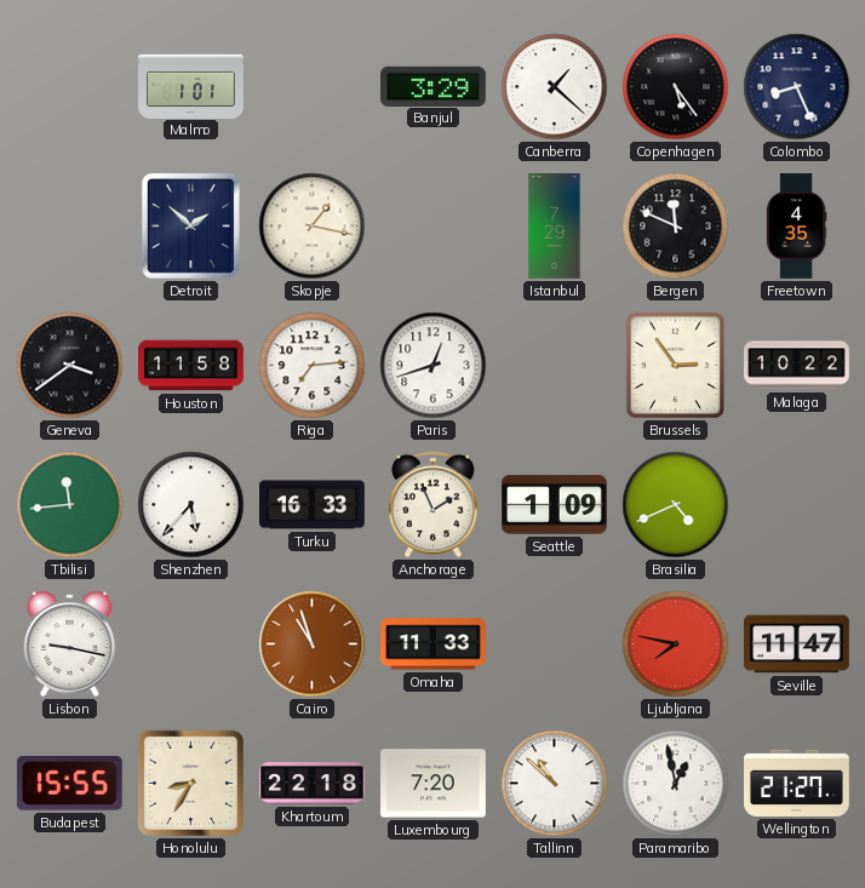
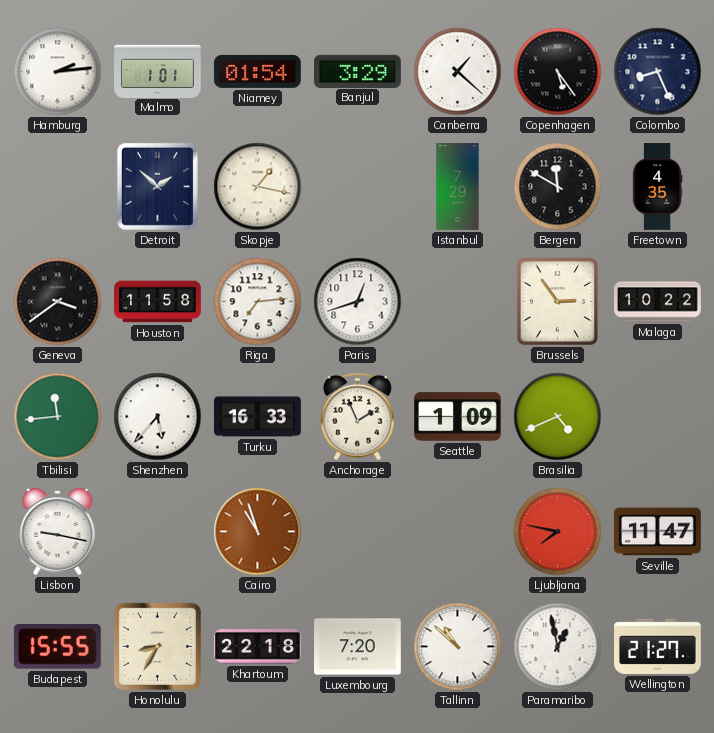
Hamburg: none -> 2:14 (58, 72)
Niamey: none -> 01:54 (257, 71)
Bergen: 11:49 -> 11:50 (558, 187)
Omaha: 11:33 -> none (434, 644)
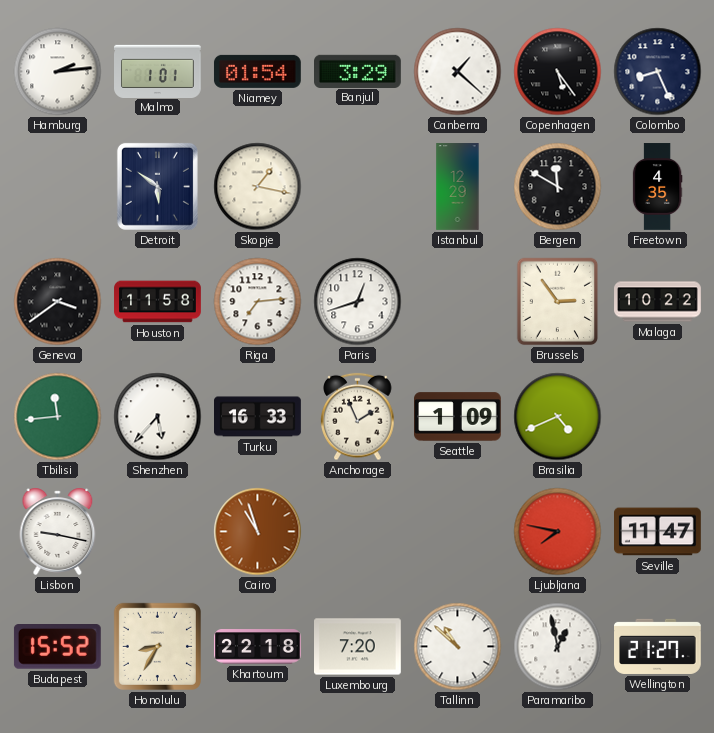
Detroit: 1:52 -> 5:51 (157, 186)
Istanbul: 7:29 -> 12:29 (458, 187)
Budapest: 15:55 -> 15:52 (57, 647)
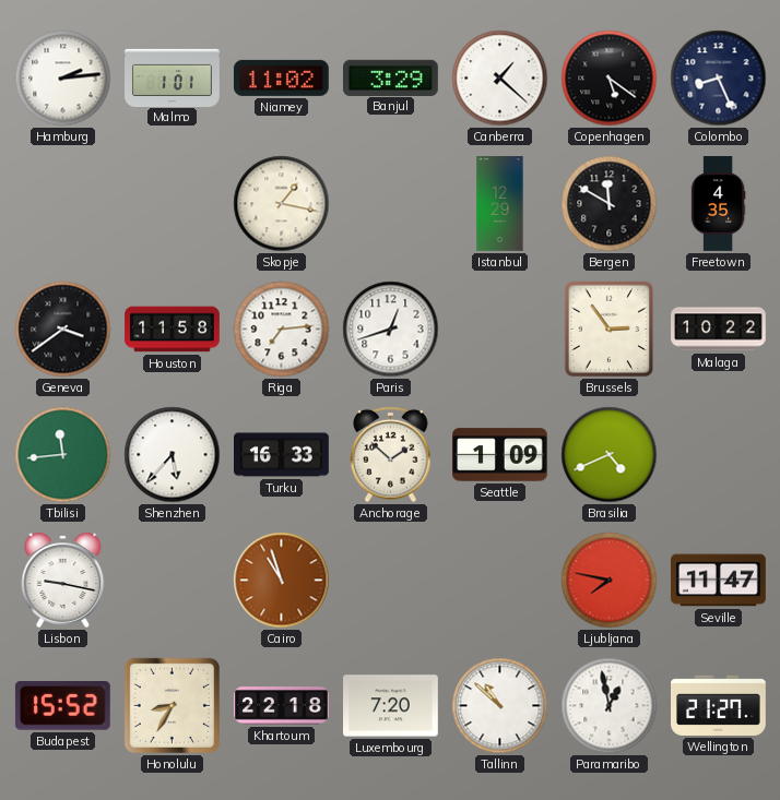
Niamey: 01:54 -> 11:02 (281, 77)
Copenhagen: 5:24 -> 5:21 (610, 79)
Detroit: 5:51 -> none (157, 186)
Anchorage: 1:56 -> 1:52 (391, 455)
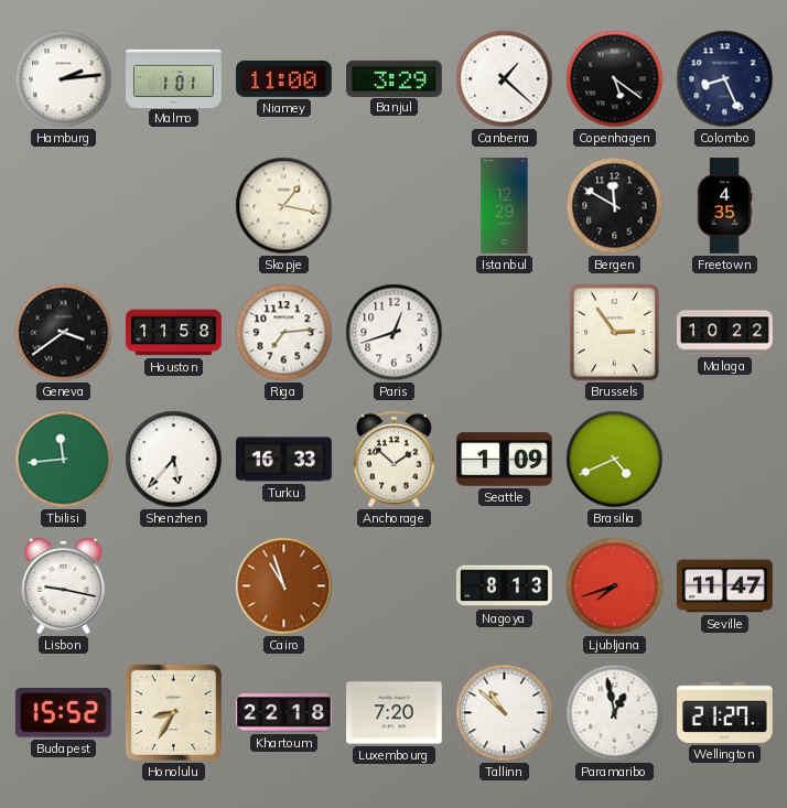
Niamey: 11:02 -> 11:00 (283, 78)
Nagoya: none -> 8:13 (505, 586)
Ljubljana: 7:47 -> 7:42 (615, 586)
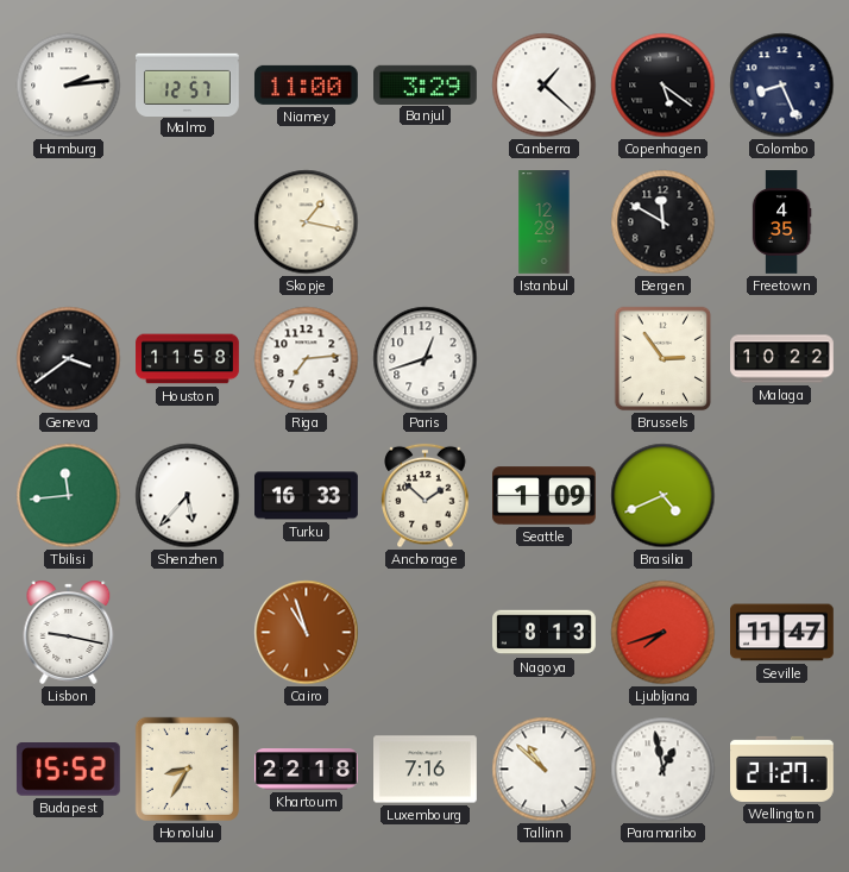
Malmo: 1:01 -> 12:57 (188, 84)
Luxembourg: 7:20 -> 7:16 (426, 770)
